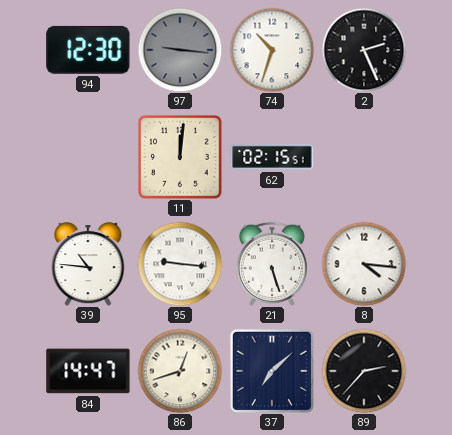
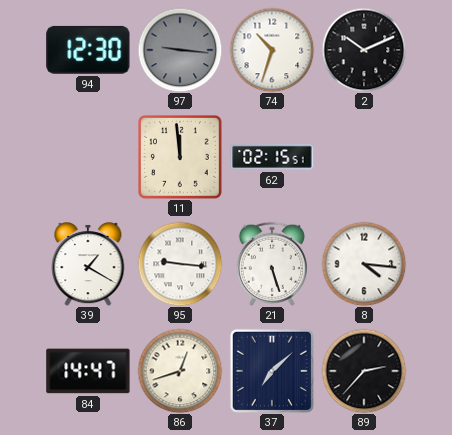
2: 2:26 -> 10:11 (364, 50)
11: 12:01 -> 11:59 (181, 158)
39: 10:46 -> 1:20 (88, 264)
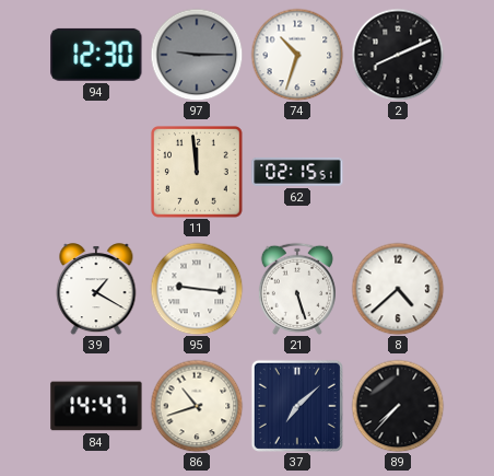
97: 9:16 -> 9:15 (197, 55)
2: 10:11 -> 8:11 (398, 55)
8: 4:16 -> 4:38 (398, 289)
86: 12:42 -> 10:42 (197, 406)
89: 2:37 -> 7:37 (398, 406)
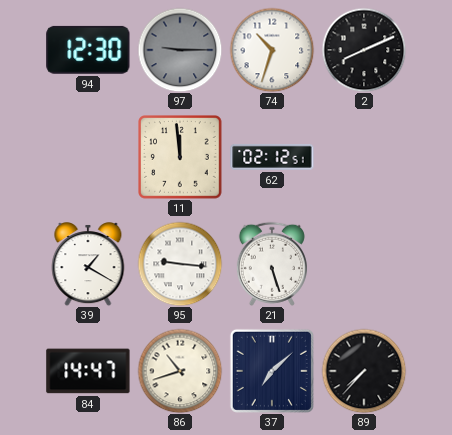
62: 02:15 -> 02:12 (272, 157)
8: 4:38 -> none (398, 289)
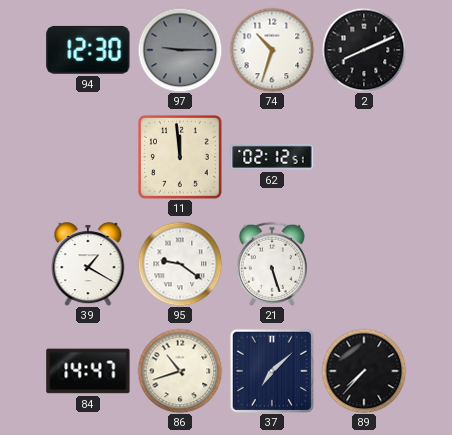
95: 9:16 -> 9:21 (180, 264)
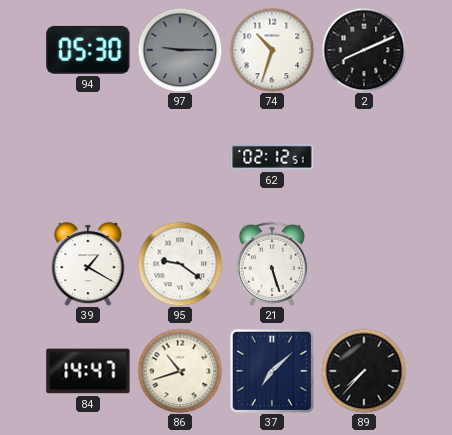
94: 12:30 -> 05:30 (88, 50)
11: 11:59 -> none (181, 158)
